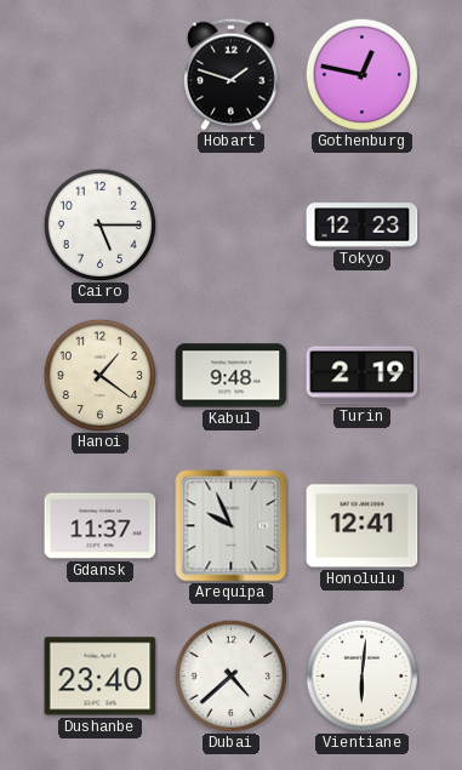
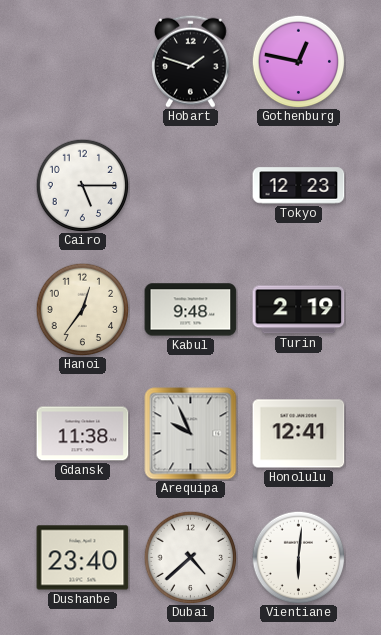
Hanoi: 1:21 -> 12:36 (82, 309)
Gdansk: 11:37 -> 11:38 (83, 434)
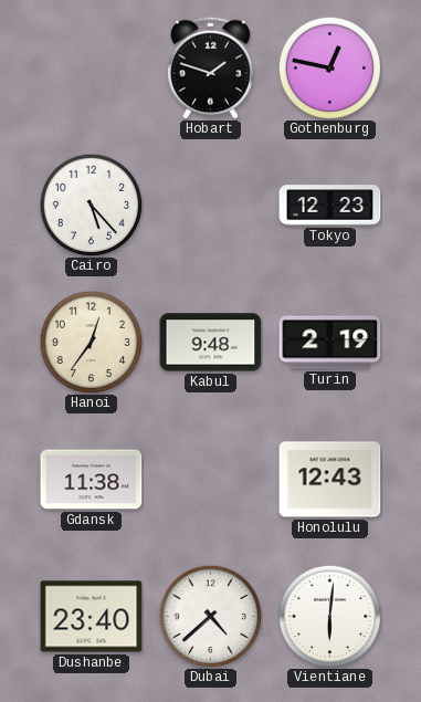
Cairo: 5:15 -> 5:23 (91, 205)
Arequipa: 9:56 -> none (191, 434)
Honolulu: 12:41 -> 12:43 (330, 480)
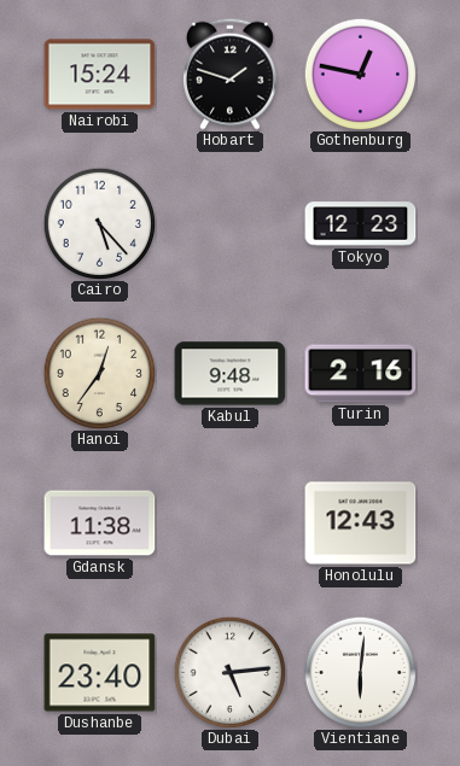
Nairobi: none -> 15:24 (100, 75)
Turin: 2:19 -> 2:16 (361, 374)
Dubai: 4:38 -> 5:14 (229, 672)
